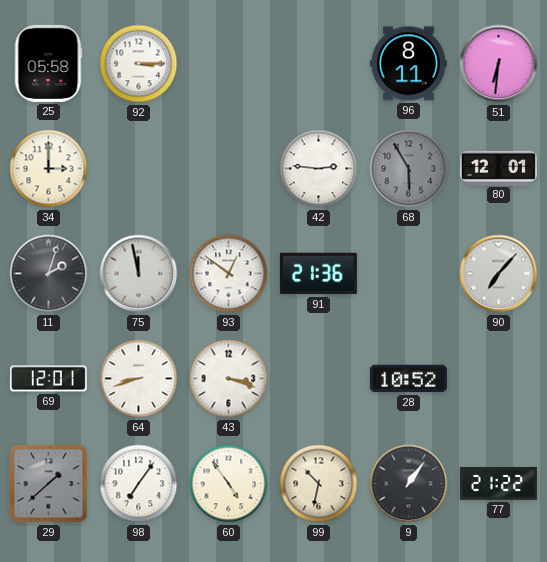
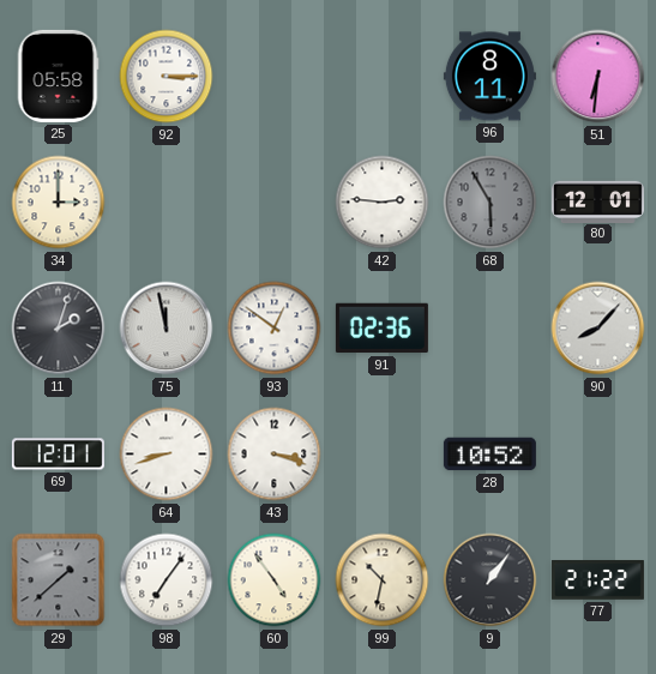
91: 21:36 -> 02:36 (381, 329)
90: 7:07 -> 8:07 (598, 329)
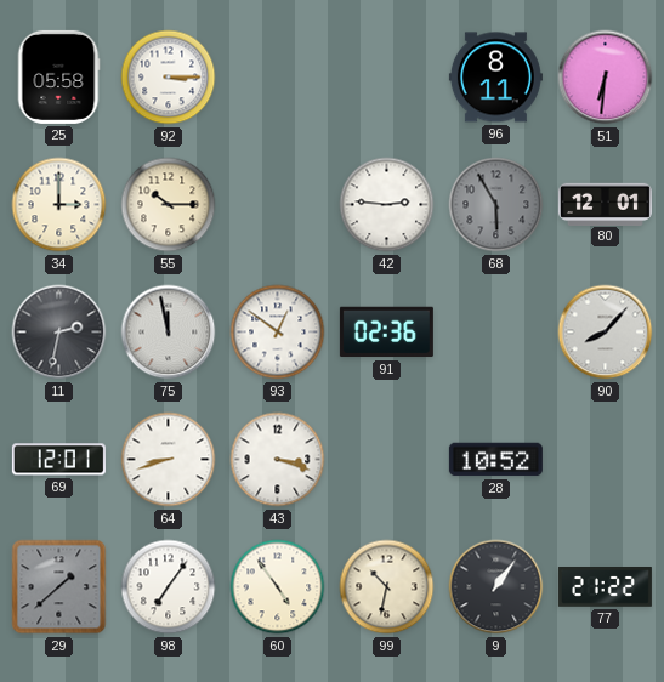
55: none -> 10:15 (169, 205)
11: 2:03 -> 2:32 (59, 333)
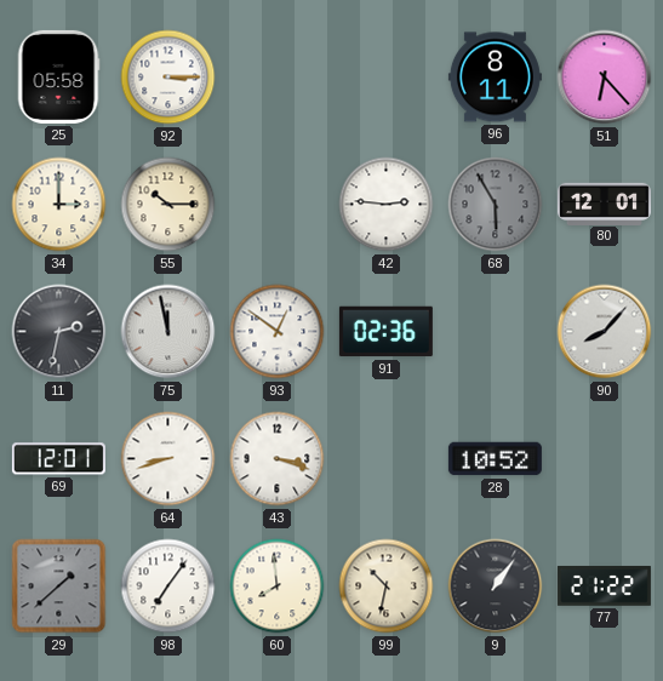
51: 6:31 -> 6:23 (605, 78)
60: 4:54 -> 7:59 (278, 586)
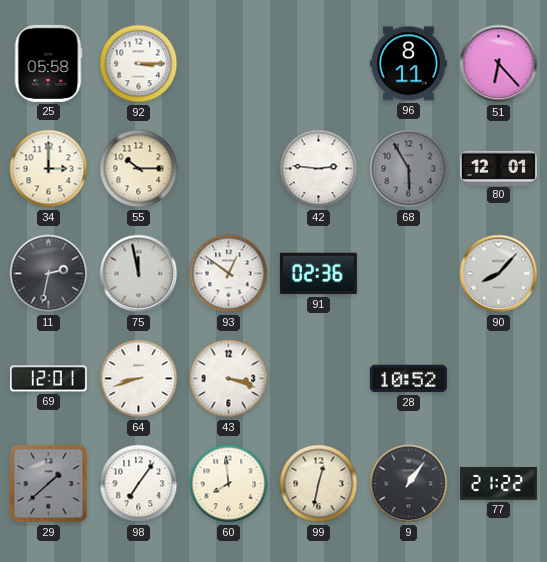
99: 10:32 -> 12:32 (319, 484)
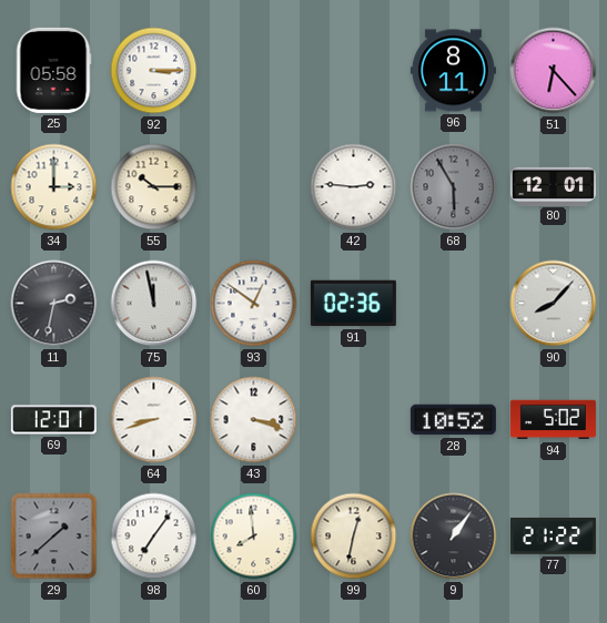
94: none -> 5:02 (553, 420)
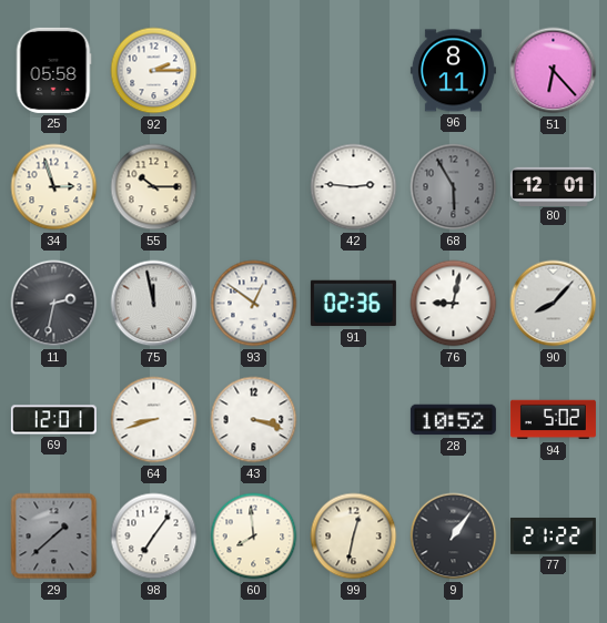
92: 3:15 -> 2:15 (154, 71)
34: 3:00 -> 2:57 (54, 187)
76: none -> 9:02 (454, 304)
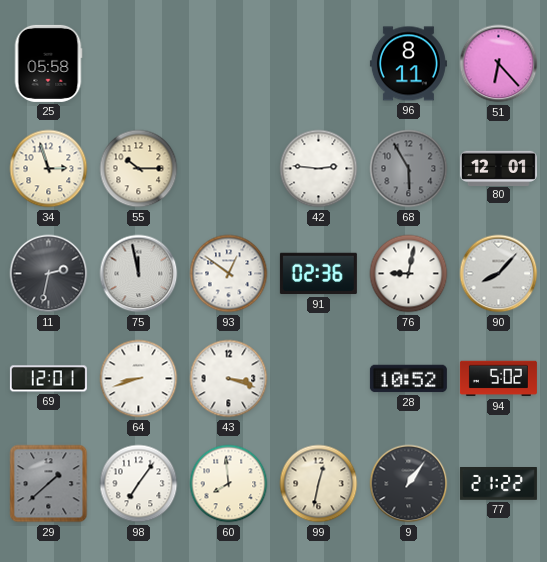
92: 2:15 -> none (154, 71)
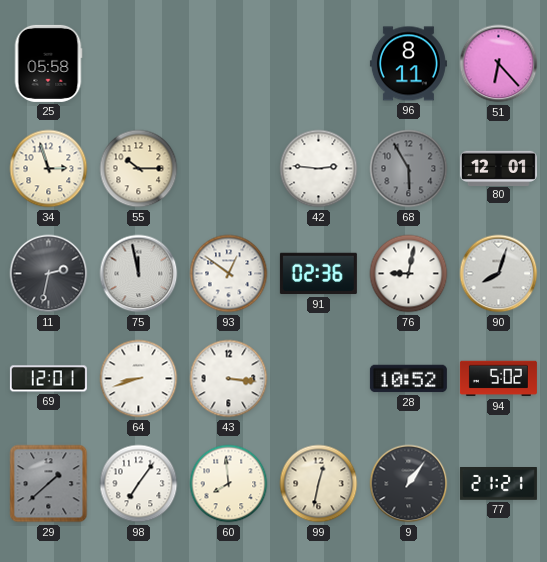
90: 8:07 -> 8:03 (499, 274)
43: 3:18 -> 3:16 (229, 379)
77: 21:22 -> 21:21 (498, 484)
